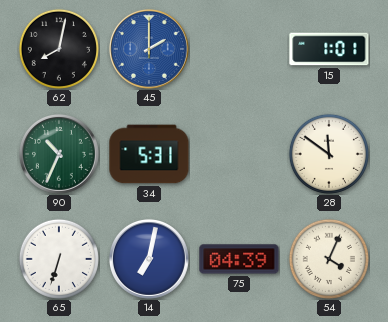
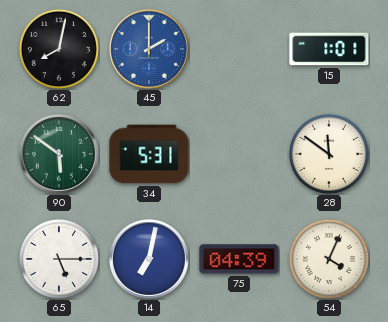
90: 10:34 -> 5:51 (59, 154)
65: 6:33 -> 5:15 (59, 259)
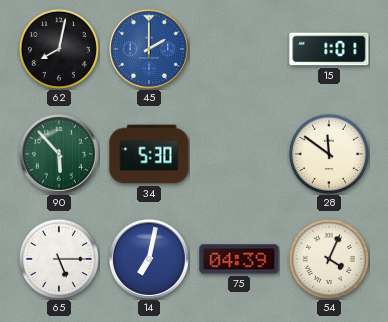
90: 5:51 -> 5:53 (59, 154)
34: 5:31 -> 5:30 (149, 154)
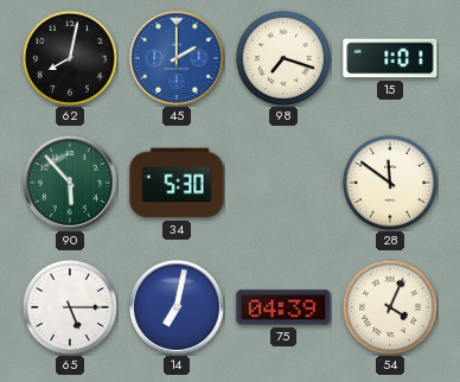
98: none -> 7:18 (283, 58)
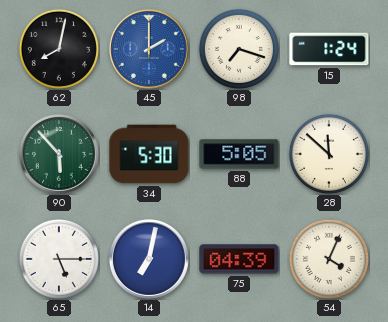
15: 1:01 -> 1:24 (329, 49)
88: none -> 5:05 (239, 154)
28: 11:51 -> 11:52 (329, 154)
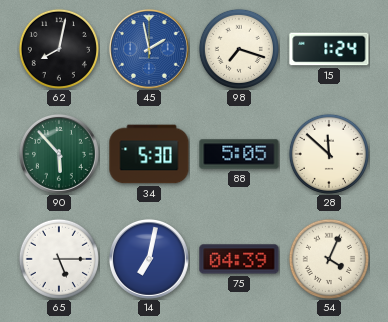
45: 2:00 -> 1:58 (149, 49)
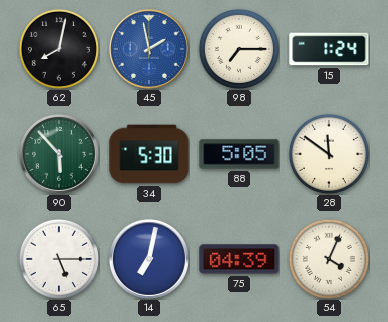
98: 7:18 -> 7:15 (239, 49)
28: 11:52 -> 11:51 (329, 154)
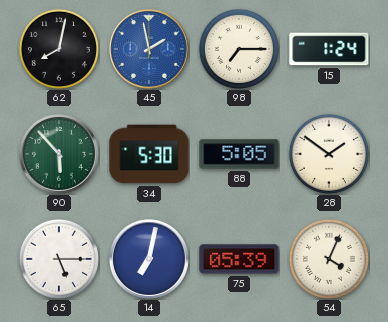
28: 11:51 -> 1:51 (329, 154)
75: 04:39 -> 05:39 (239, 259)
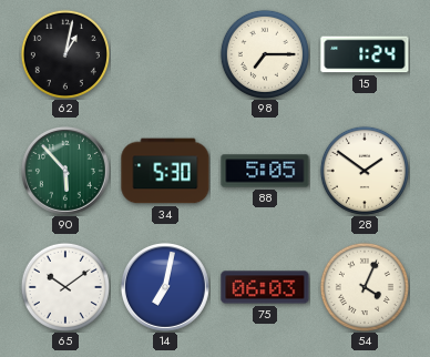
62: 8:02 -> 1:02 (65, 54)
45: 1:58 -> none (149, 49)
65: 5:15 -> 10:09 (65, 287)
75: 05:39 -> 06:03 (265, 287)
